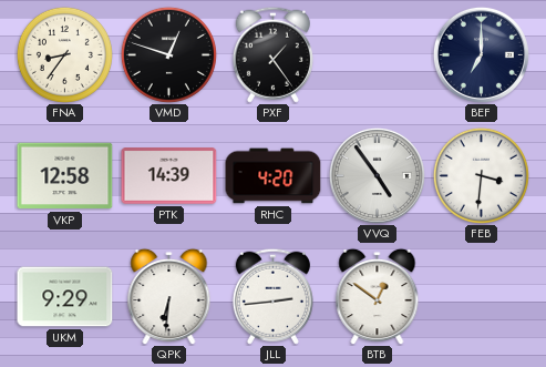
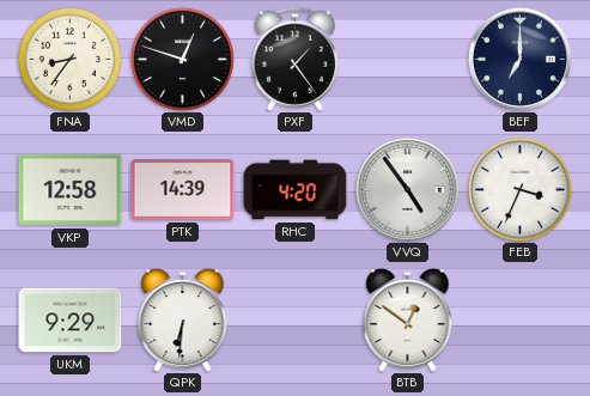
FEB: 3:31 -> 3:34 (519, 189)
JLL: 2:44 -> none (272, 296)
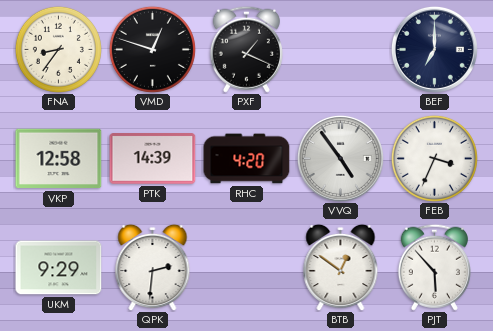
PXF: 1:24 -> 1:19 (246, 49)
QPK: 6:31 -> 2:31 (153, 267)
PJT: none -> 5:53 (434, 267)
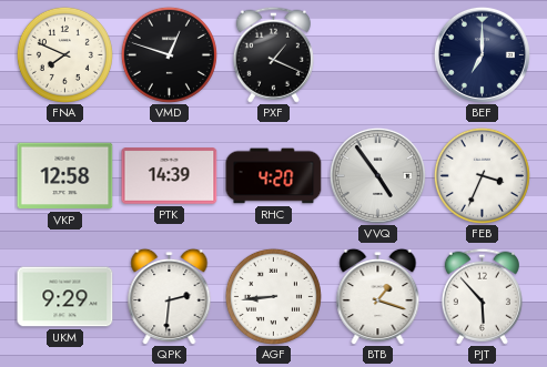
FNA: 8:36 -> 7:49 (64, 54)
AGF: none -> 8:44 (273, 296)
BTB: 12:51 -> 1:18 (378, 296)
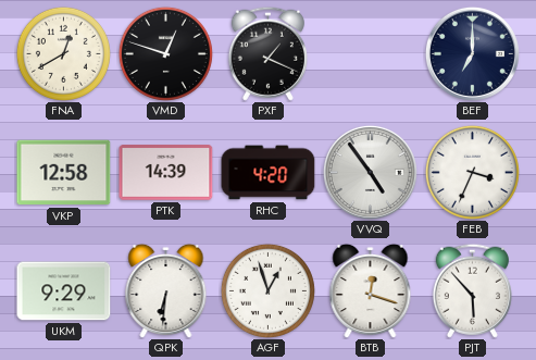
FNA: 7:49 -> 12:40 (63, 53)
QPK: 2:31 -> 6:31 (166, 290)
AGF: 8:44 -> 12:57 (267, 290)
BTB: 1:18 -> 12:18 (371, 290)
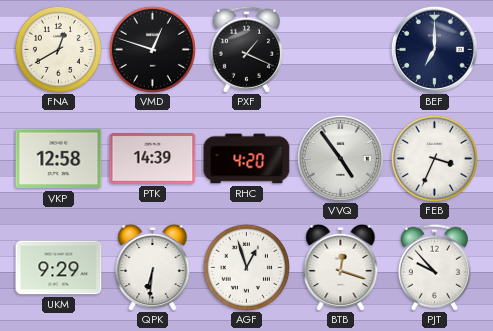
PJT: 5:53 -> 9:53 (434, 267)
